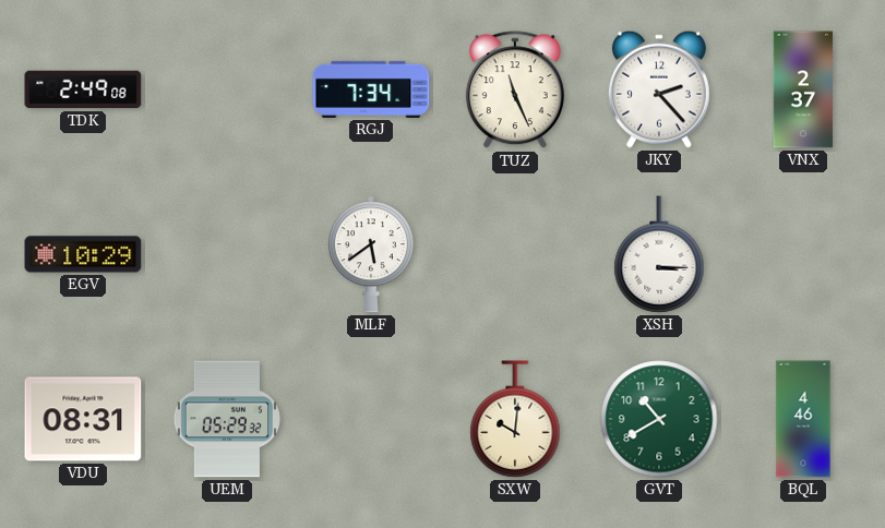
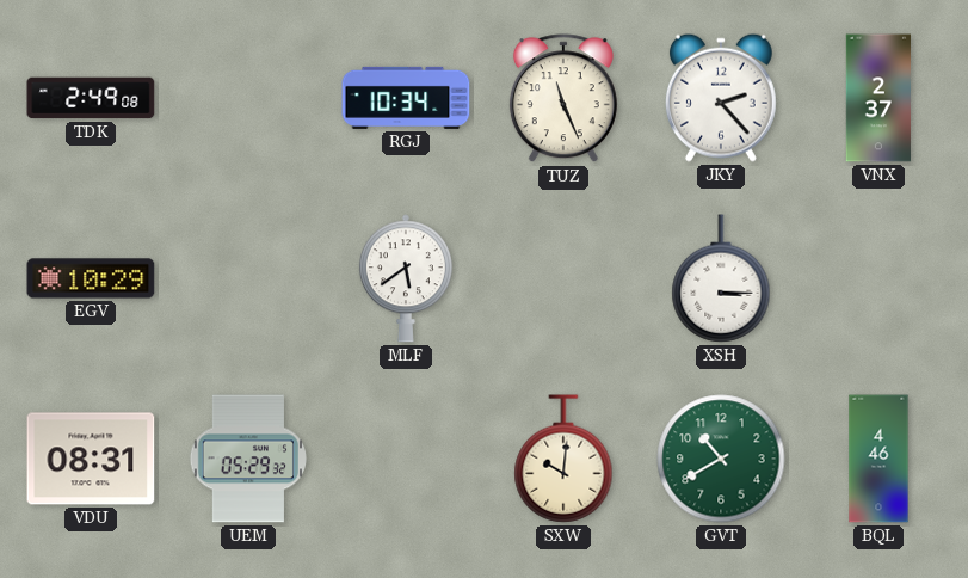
RGJ: 7:34 -> 10:34 (406, 98)
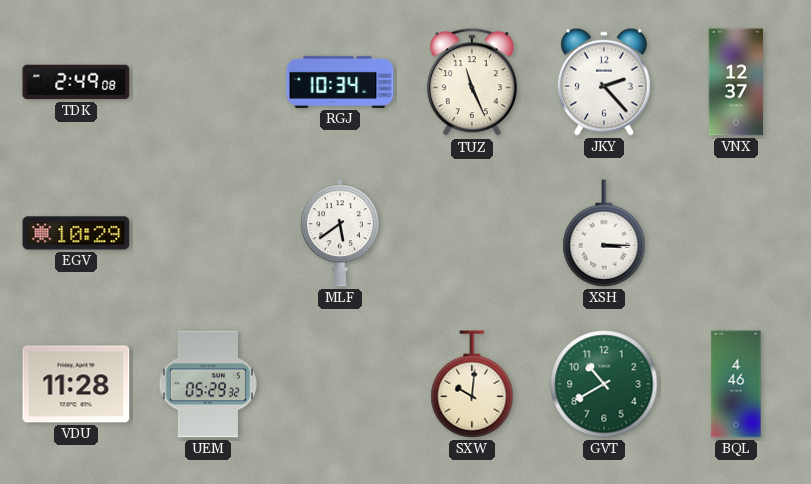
VNX: 2:37 -> 12:37 (735, 82)
VDU: 08:31 -> 11:28 (76, 384)
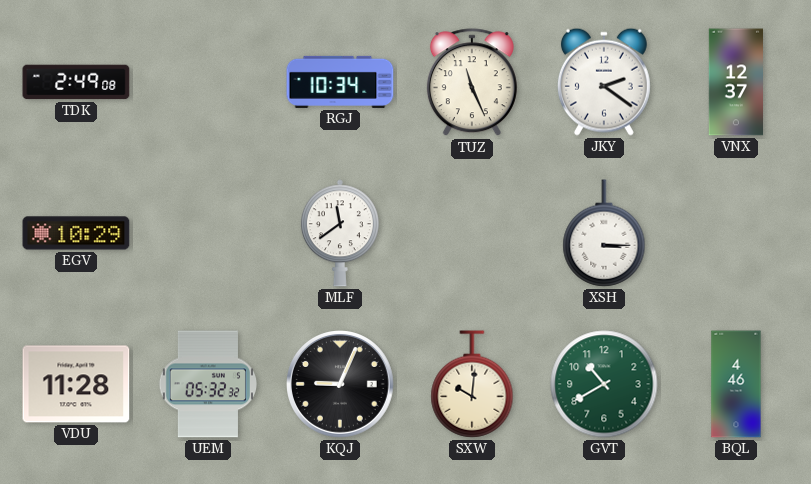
JKY: 2:23 -> 2:21 (604, 82)
MLF: 5:39 -> 11:39 (340, 233)
UEM: 05:29 -> 05:32 (207, 384)
KQJ: none -> 9:04 (341, 385)
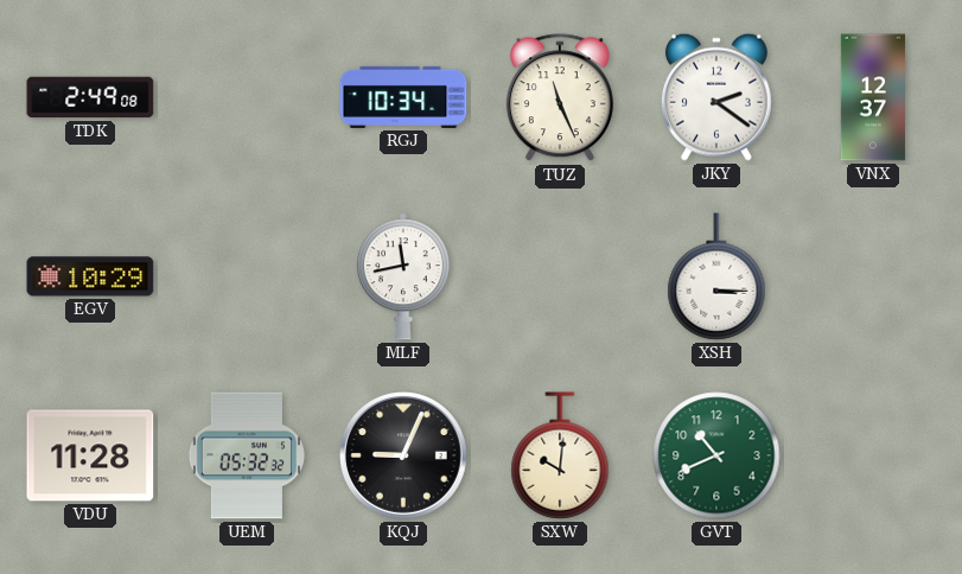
MLF: 11:39 -> 11:43 (403, 276)
GVT: 10:40 -> 10:41 (716, 455)
BQL: 4:46 -> none (736, 384)
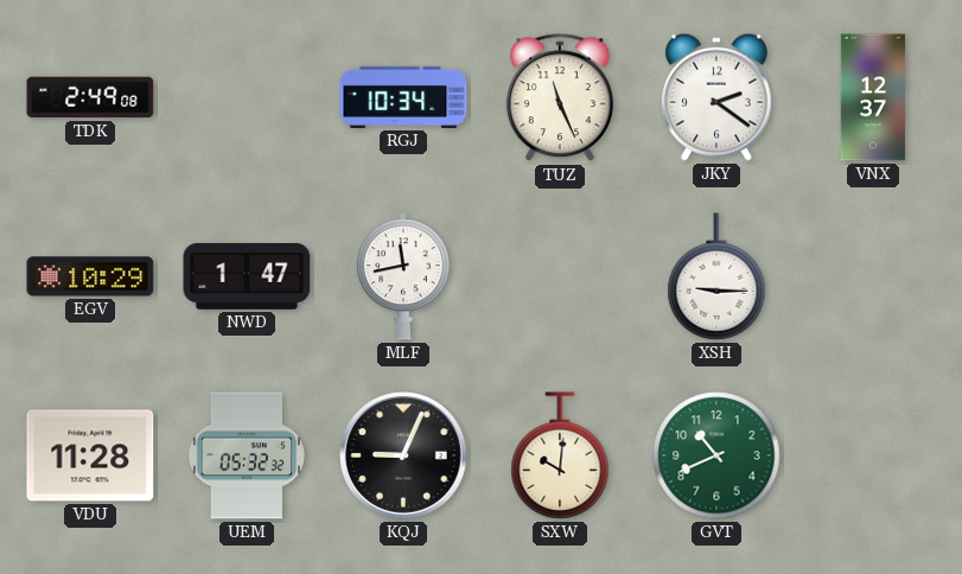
NWD: none -> 1:47 (247, 278)
XSH: 3:15 -> 9:15 (716, 276)
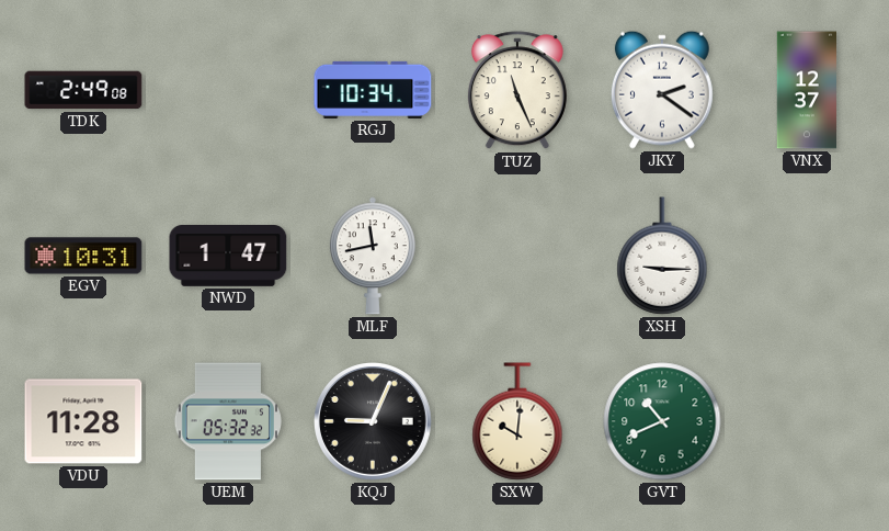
EGV: 10:29 -> 10:31 (83, 256)
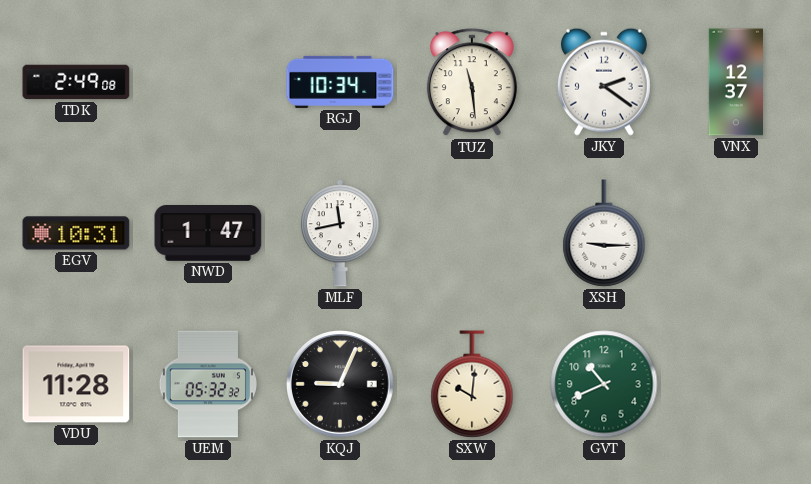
TUZ: 11:26 -> 11:29 (472, 83)
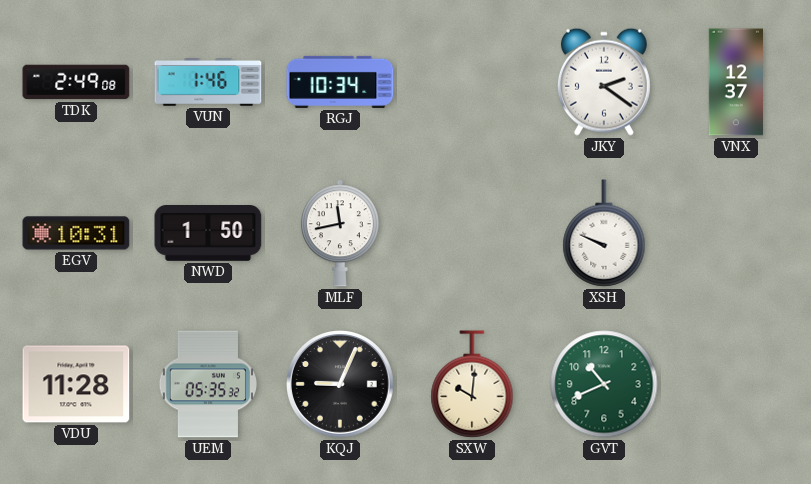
VUN: none -> 1:46 (208, 83)
TUZ: 11:29 -> none (472, 83)
NWD: 1:47 -> 1:50 (208, 234)
XSH: 9:15 -> 9:49 (604, 233)
UEM: 05:32 -> 05:35 (207, 384)
